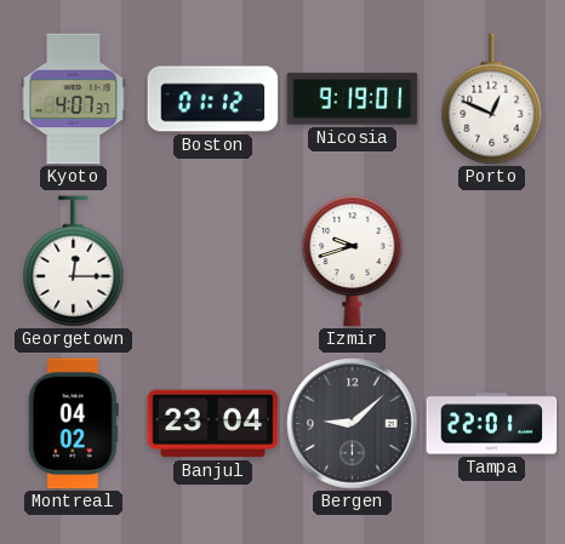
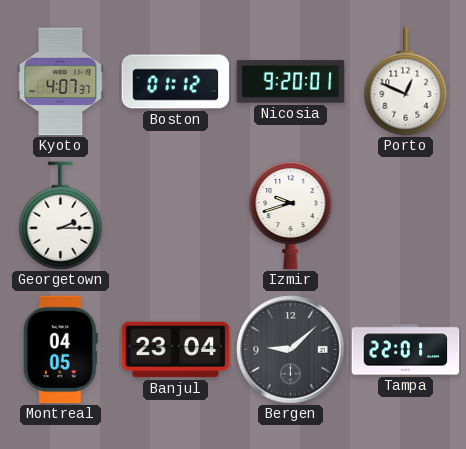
Nicosia: 9:19 -> 9:20 (291, 82)
Georgetown: 12:15 -> 2:15 (61, 216)
Montreal: 04:02 -> 04:05 (60, 350)
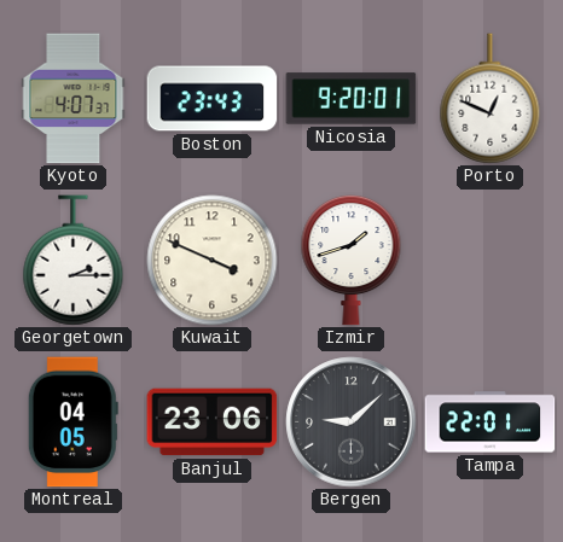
Boston: 01:12 -> 23:43 (213, 99)
Kuwait: none -> 3:49 (213, 261)
Izmir: 9:42 -> 1:42 (352, 260)
Banjul: 23:04 -> 23:06 (213, 422)
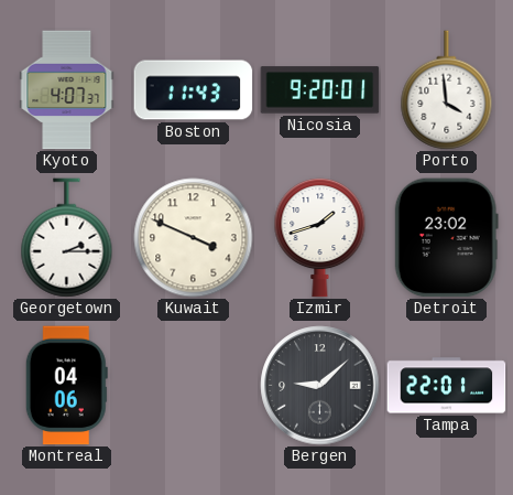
Boston: 23:43 -> 11:43 (194, 90)
Porto: 12:49 -> 3:59 (447, 90)
Detroit: none -> 23:02 (446, 238)
Montreal: 04:05 -> 04:06 (66, 386)
Banjul: 23:06 -> none (213, 422)
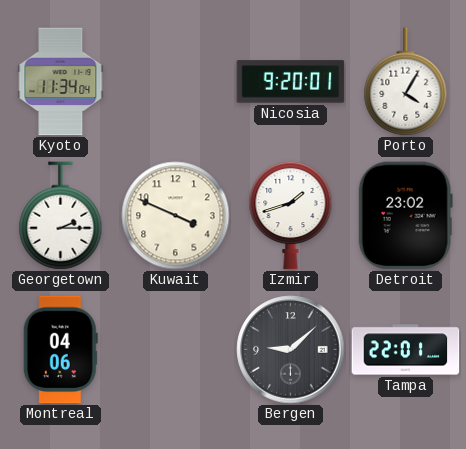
Kyoto: 4:07 -> 11:34 (61, 82)
Boston: 11:43 -> none (194, 90)
Porto: 3:59 -> 4:05 (406, 82)
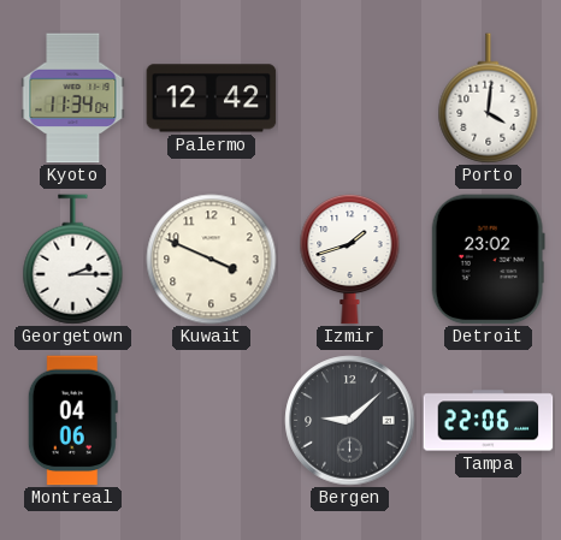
Palermo: none -> 12:42 (212, 99)
Nicosia: 9:20 -> none (291, 82)
Porto: 4:05 -> 4:01 (489, 99)
Tampa: 22:01 -> 22:06 (489, 421)
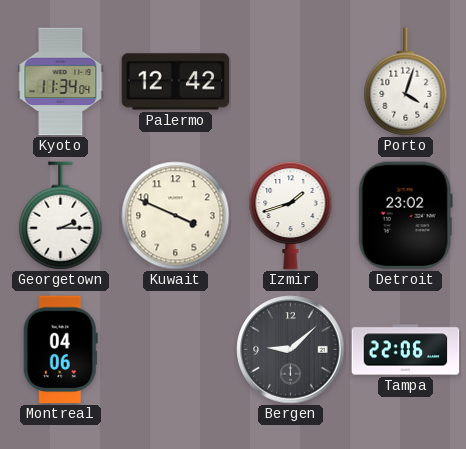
Porto: 4:01 -> 4:03 (406, 82)
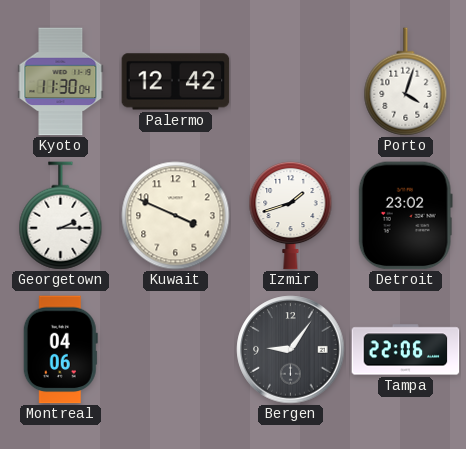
Kyoto: 11:34 -> 11:30 (61, 82)
Bergen: 9:08 -> 9:06 (291, 350)
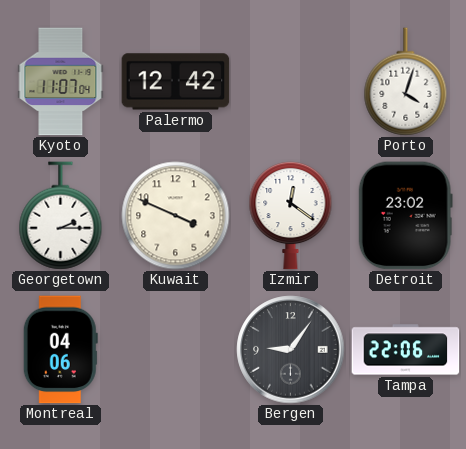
Kyoto: 11:30 -> 11:07 (61, 82)
Izmir: 1:42 -> 12:21 (291, 215)
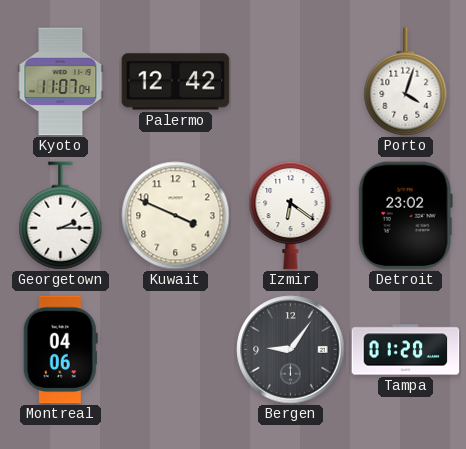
Izmir: 12:21 -> 6:21 (291, 215)
Tampa: 22:06 -> 01:20 (406, 350)
